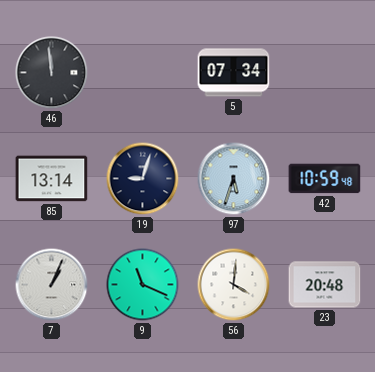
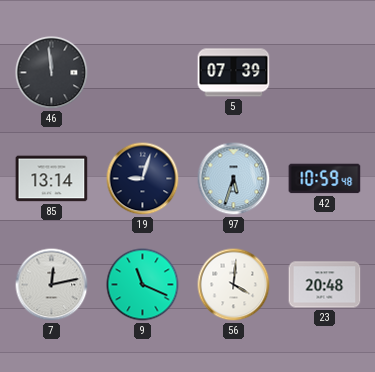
5: 07:34 -> 07:39 (234, 73)
7: 1:04 -> 12:13 (52, 285)
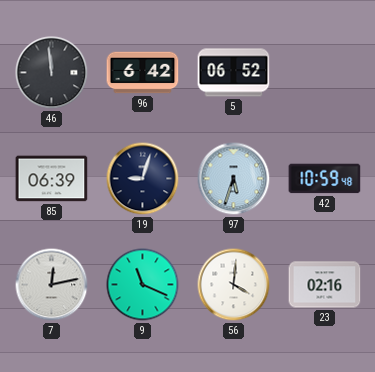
96: none -> 6:42 (143, 73)
5: 07:39 -> 06:52 (234, 73)
85: 13:14 -> 06:39 (52, 179)
23: 20:48 -> 02:16 (325, 285)
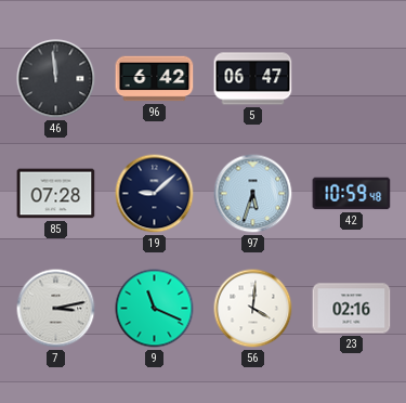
5: 06:52 -> 06:47 (253, 79)
85: 06:39 -> 07:28 (56, 194)
19: 9:03 -> 9:08 (155, 194)
7: 12:13 -> 3:13 (56, 309)
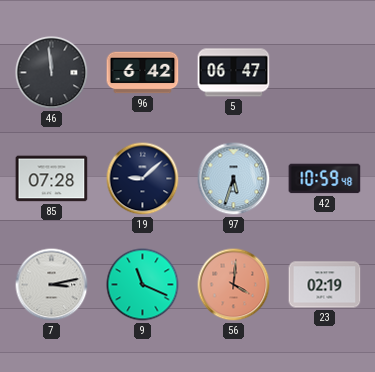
56 dial: white -> salmon (234, 285)
23: 02:16 -> 02:19 (325, 285)
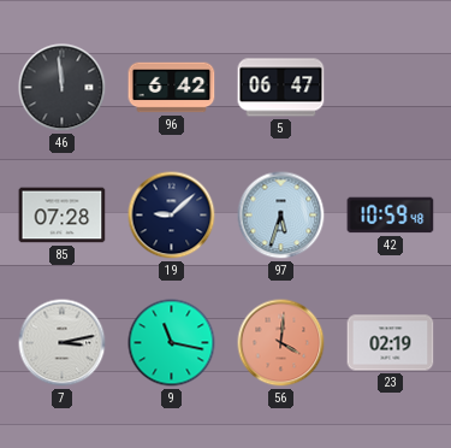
9: 11:19 -> 11:17 (172, 343)
